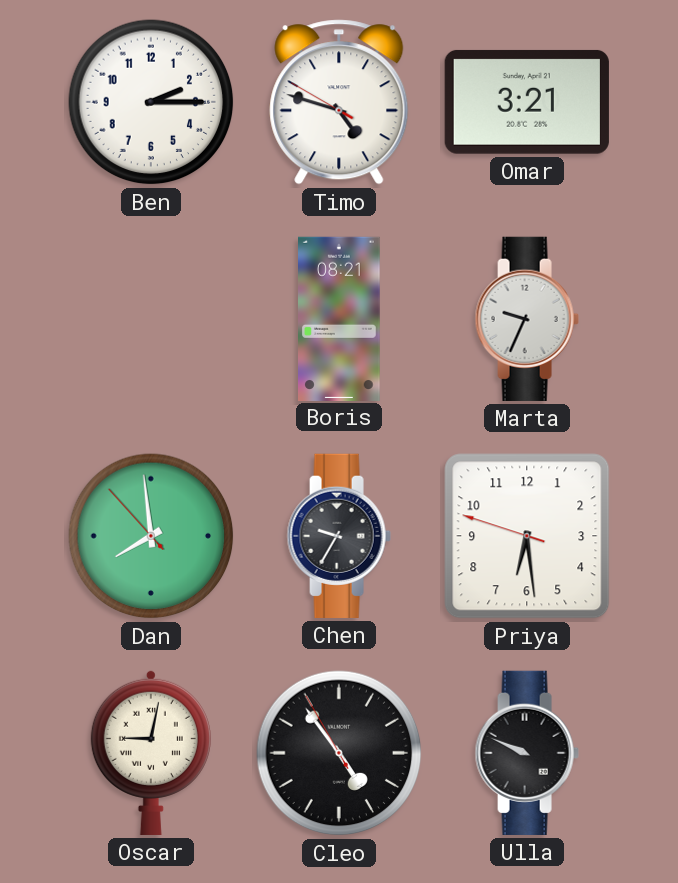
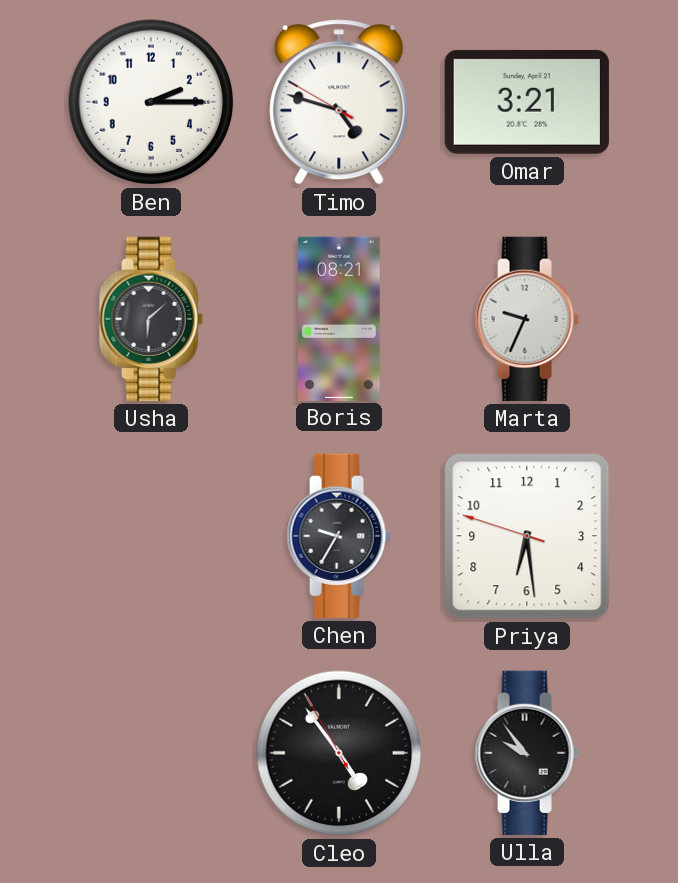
Usha: none -> 6:08 (151, 319)
Dan: 7:58 -> none (151, 536)
Oscar: 9:02 -> none (151, 752)
Ulla: 9:49 -> 9:54 (527, 753)
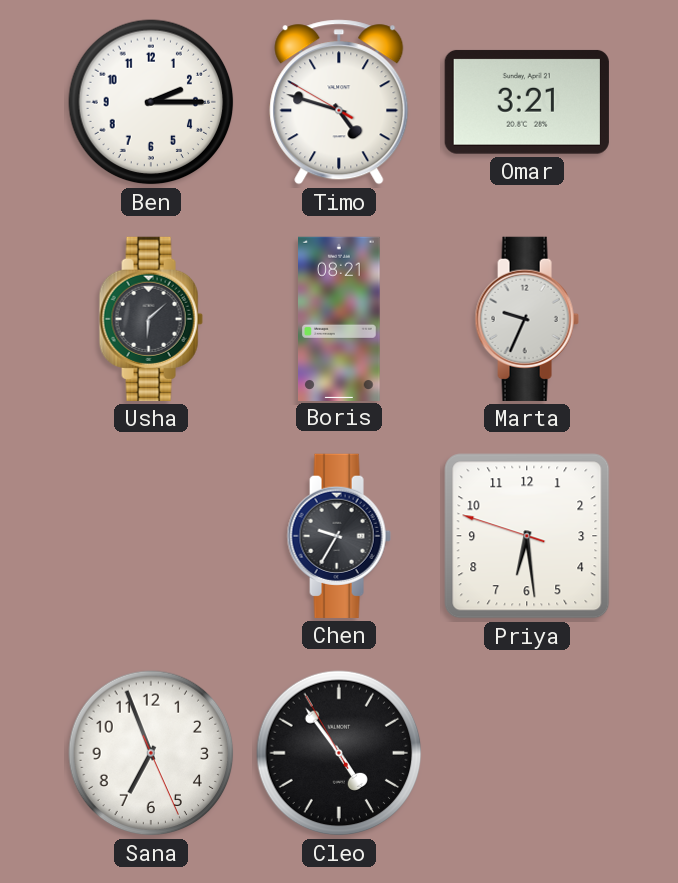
Sana: none -> 6:56 (151, 753)
Ulla: 9:54 -> none (527, 753)
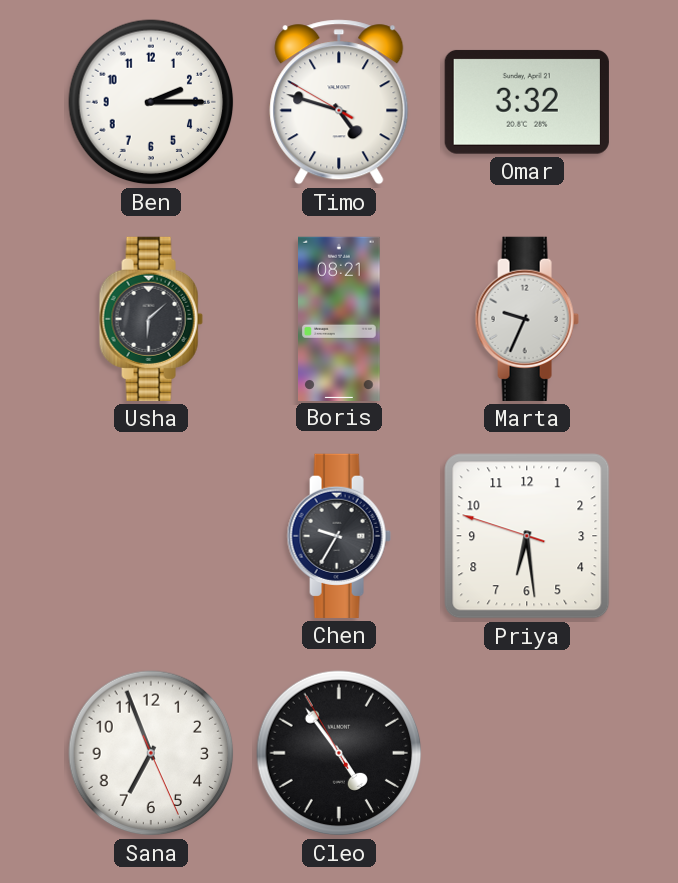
Omar: 3:21 -> 3:32 (527, 102)
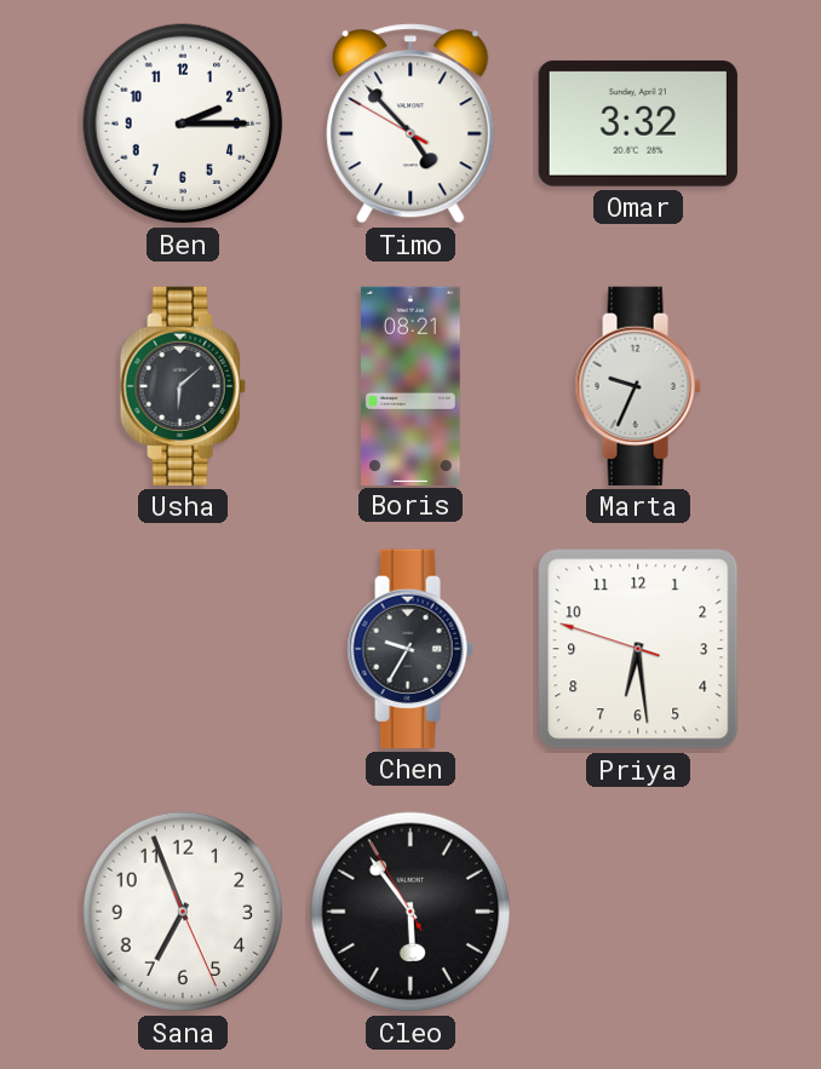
Timo: 4:47 -> 4:52 (410, 123)
Cleo: 4:53 -> 5:53 (410, 912)
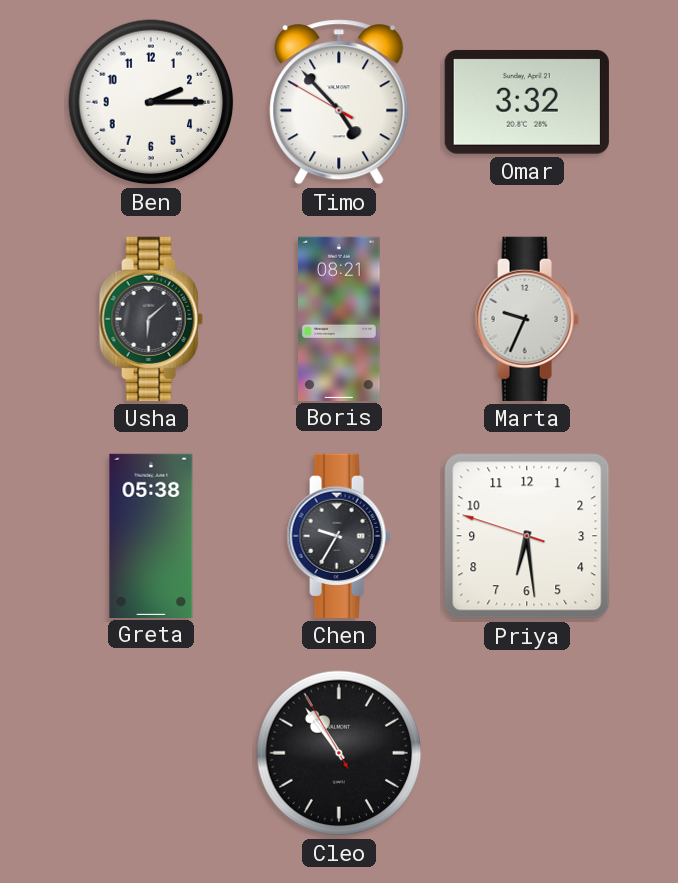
Greta: none -> 05:38 (151, 535)
Sana: 6:56 -> none (183, 912)
Cleo: 5:53 -> 10:53 (339, 753)
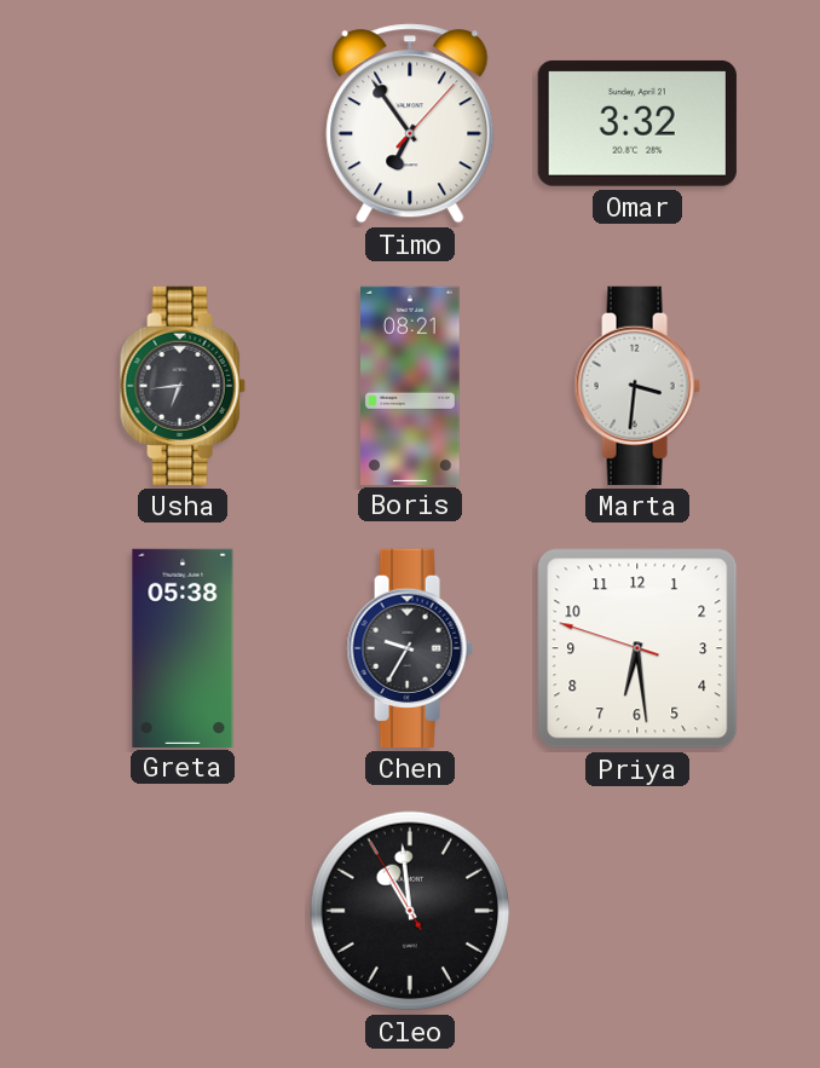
Ben: 2:15 -> none (151, 102)
Timo: 4:52 -> 6:54 (410, 123)
Usha: 6:08 -> 6:44 (183, 386)
Marta: 9:34 -> 3:31 (637, 386)
Cleo: 10:53 -> 10:58 (410, 911)
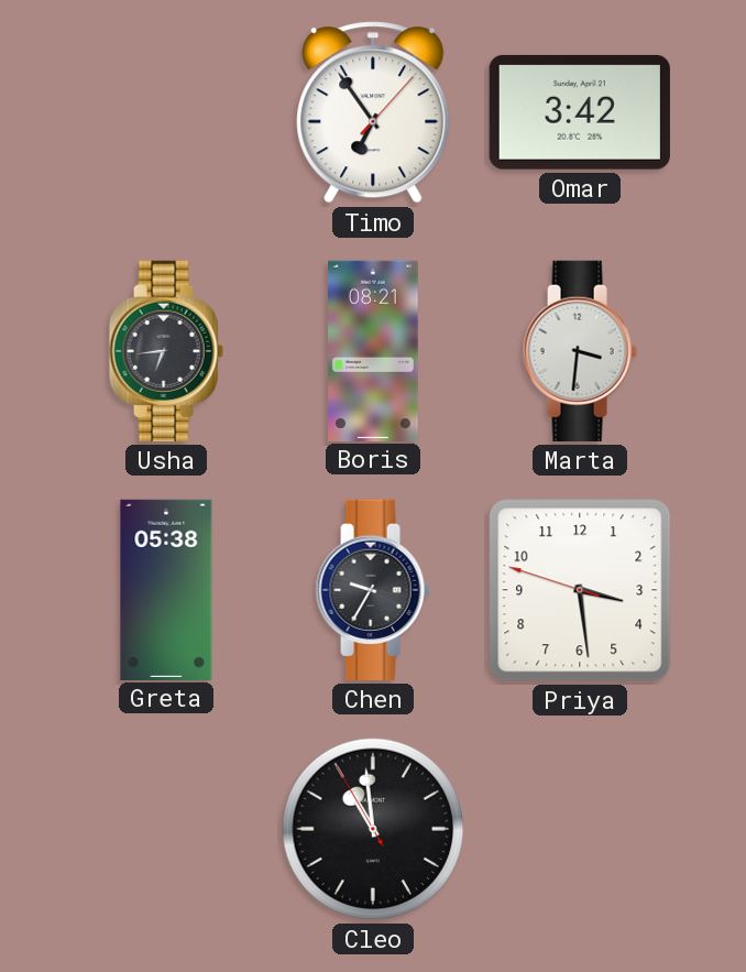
Omar: 3:32 -> 3:42 (580, 112)
Priya: 6:28 -> 3:28 (580, 590)
